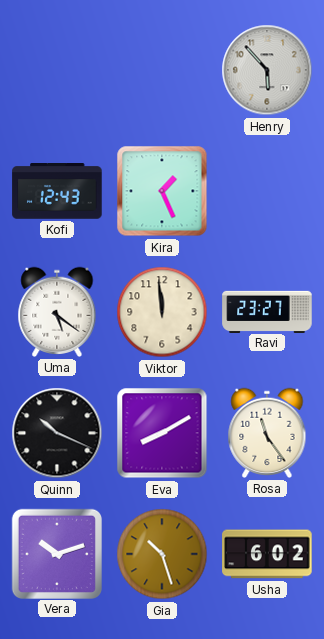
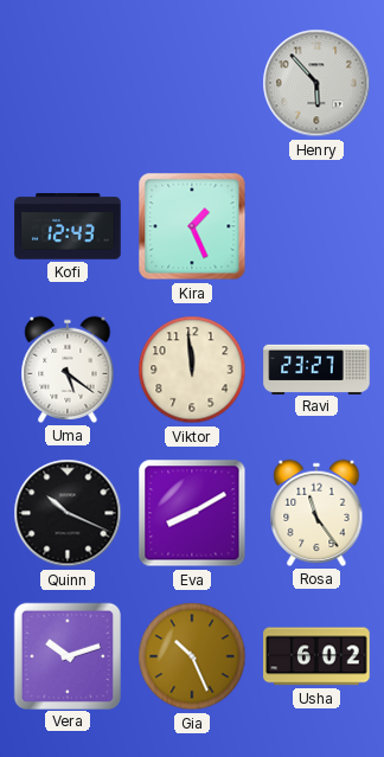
Gia: 10:27 -> 10:26 (192, 656)
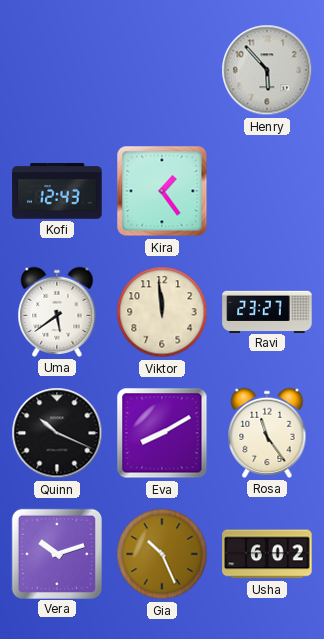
Kira: 1:26 -> 1:24 (162, 191)
Uma: 5:21 -> 5:39 (57, 312)
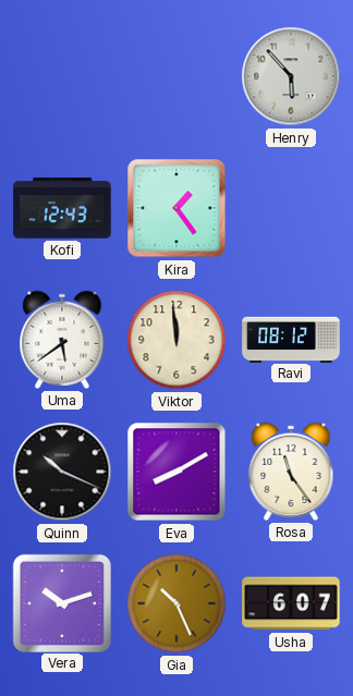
Ravi: 23:27 -> 08:12 (291, 339)
Usha: 6:02 -> 6:07 (291, 603)
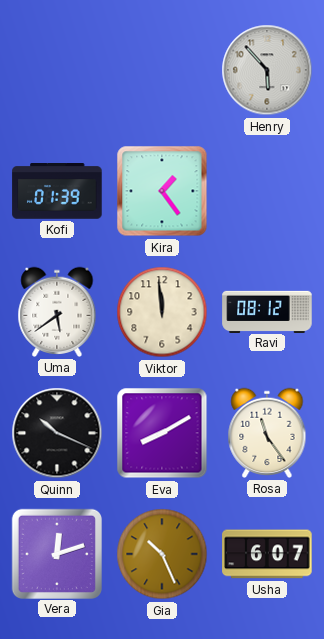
Kofi: 12:43 -> 01:39 (57, 191)
Vera: 10:12 -> 12:12 (56, 553)
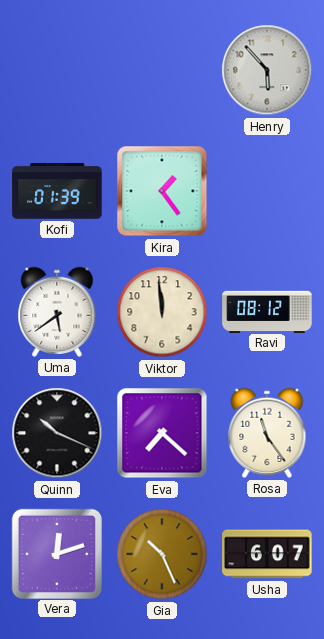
Eva: 8:10 -> 7:22 (162, 433)
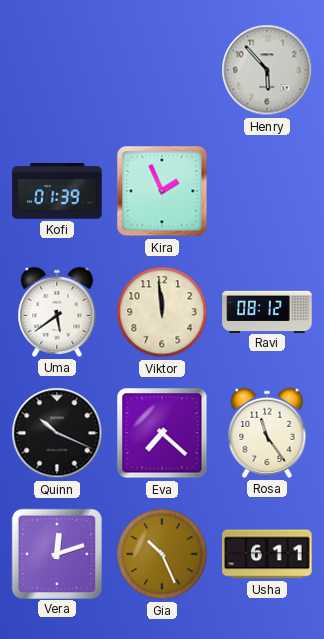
Kira: 1:24 -> 1:56 (162, 191)
Usha: 6:07 -> 6:11 (267, 554)
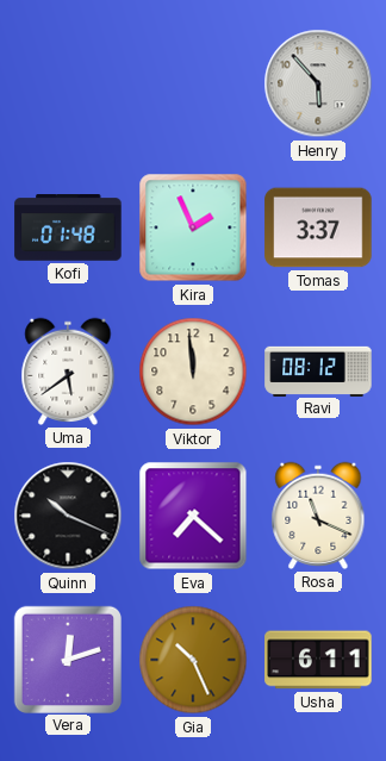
Kofi: 01:39 -> 01:48 (68, 227)
Tomas: none -> 3:37 (318, 227)
Rosa: 11:24 -> 11:19 (318, 516)
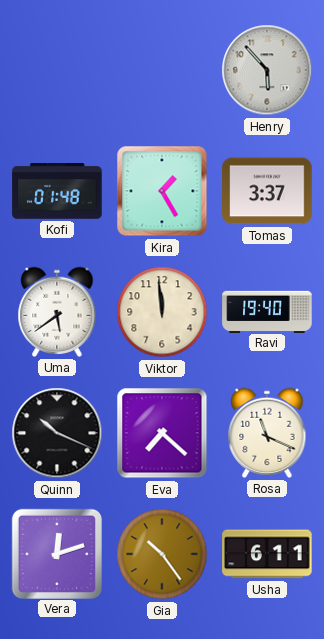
Kira: 1:56 -> 1:25 (162, 191)
Ravi: 08:12 -> 19:40 (267, 311)
Gia: 10:26 -> 10:24 (162, 554)
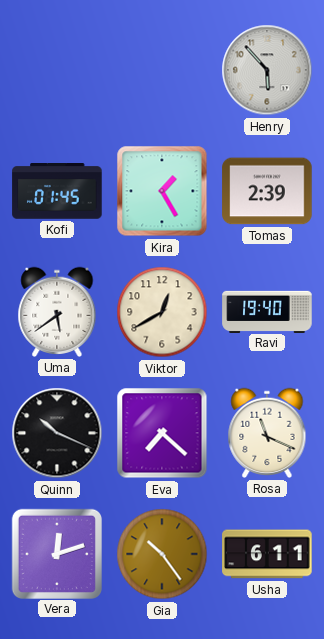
Kofi: 01:48 -> 01:45 (57, 191)
Tomas: 3:37 -> 2:39 (267, 191)
Viktor: 11:59 -> 12:40 (162, 312)
